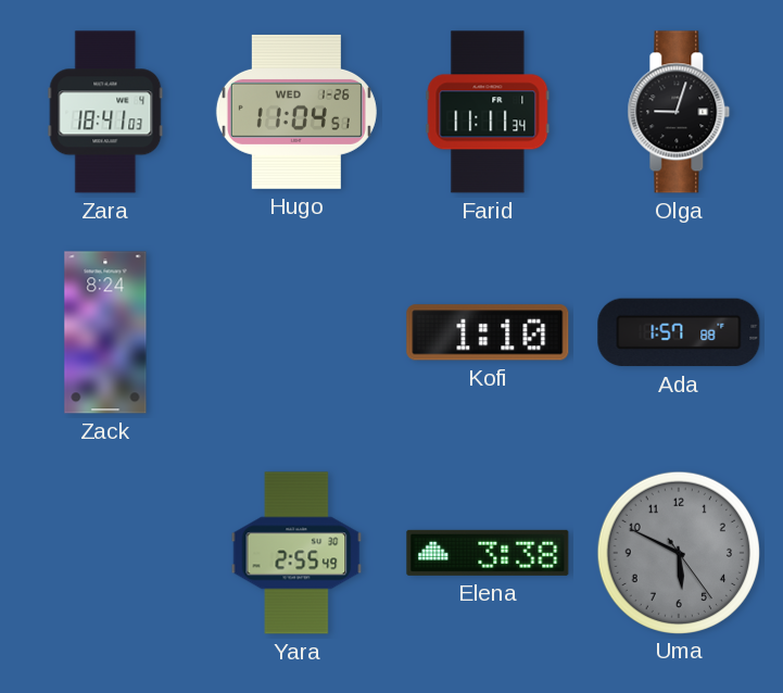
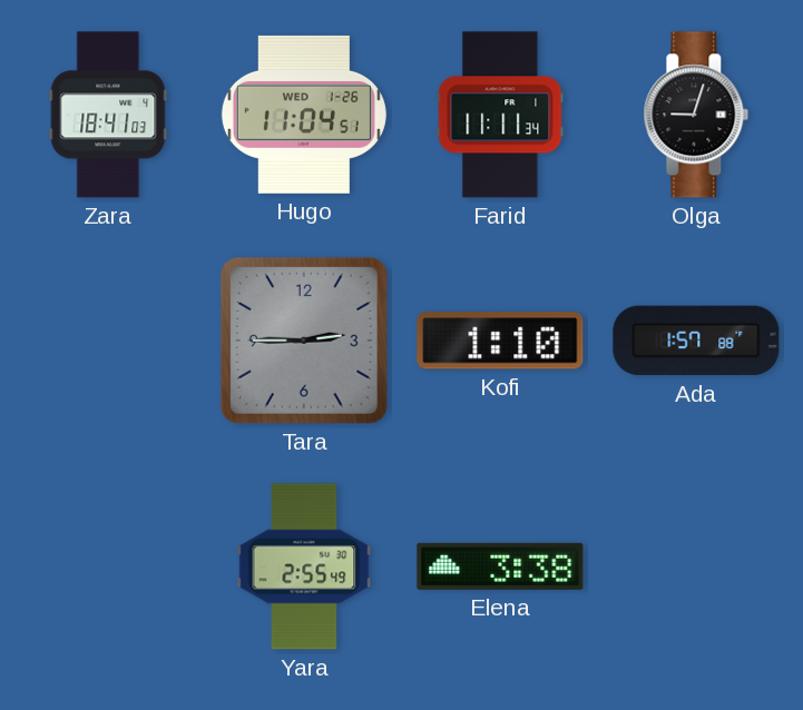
Zack: 8:24 -> none (105, 332)
Tara: none -> 2:45 (304, 341)
Uma: 5:49 -> none (678, 552)
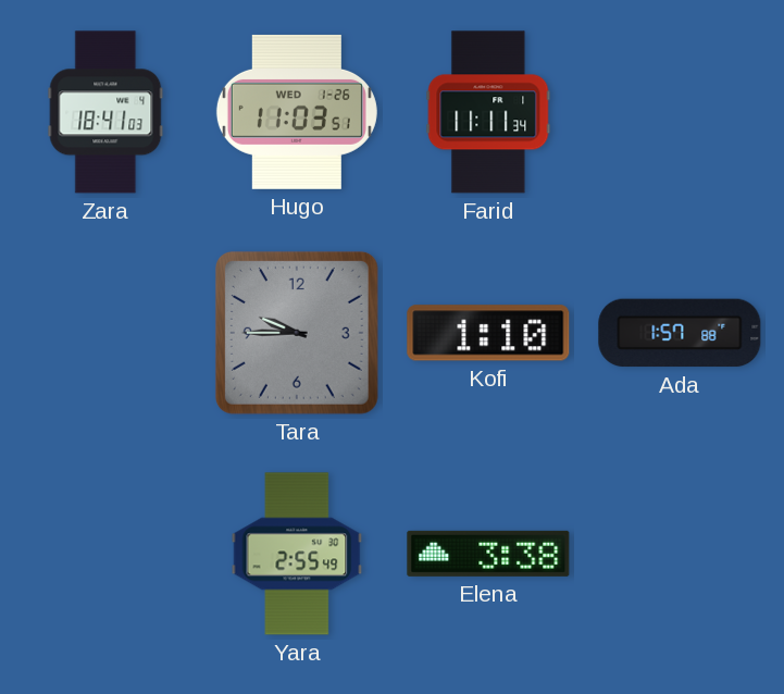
Hugo: 11:04 -> 11:03 (297, 112)
Olga: 9:03 -> none (696, 115)
Tara: 2:45 -> 9:45 (297, 333)
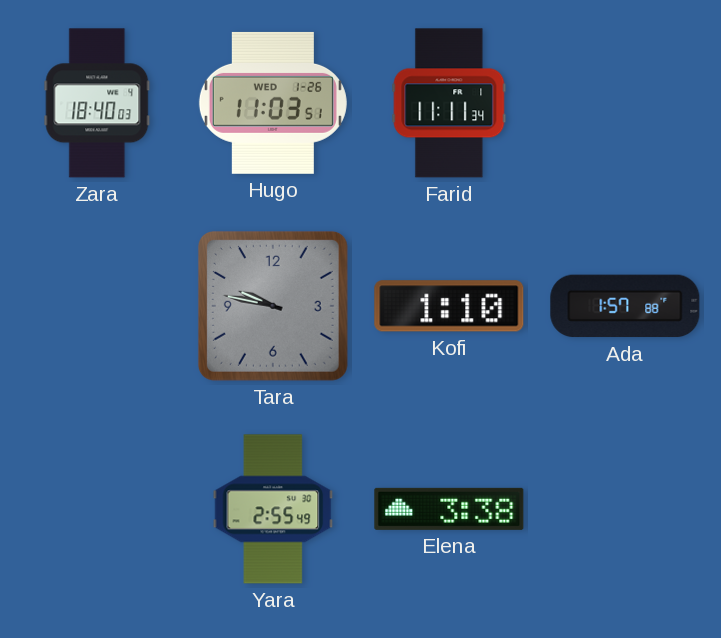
Zara: 18:41 -> 18:40 (97, 103)
Tara: 9:45 -> 9:47 (273, 306)
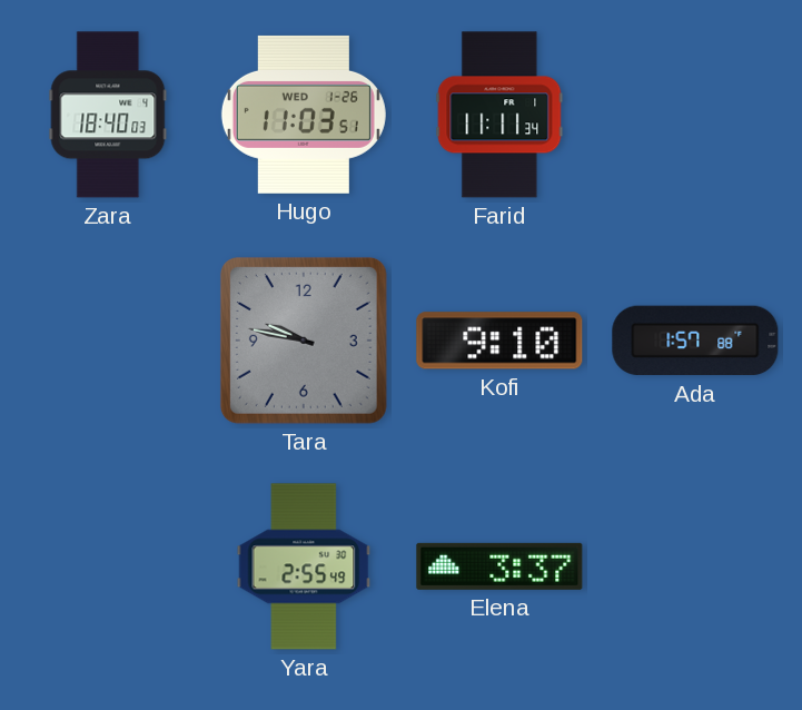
Kofi: 1:10 -> 9:10 (499, 341)
Elena: 3:38 -> 3:37 (499, 566)
